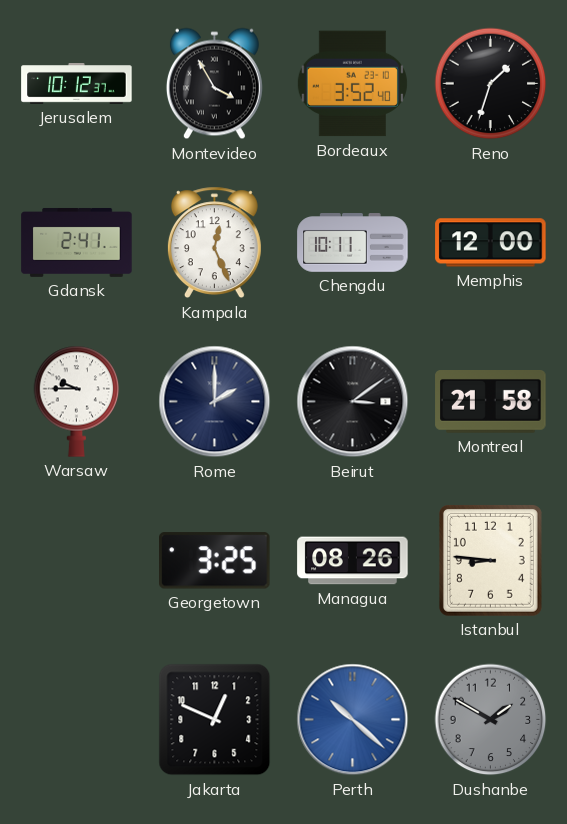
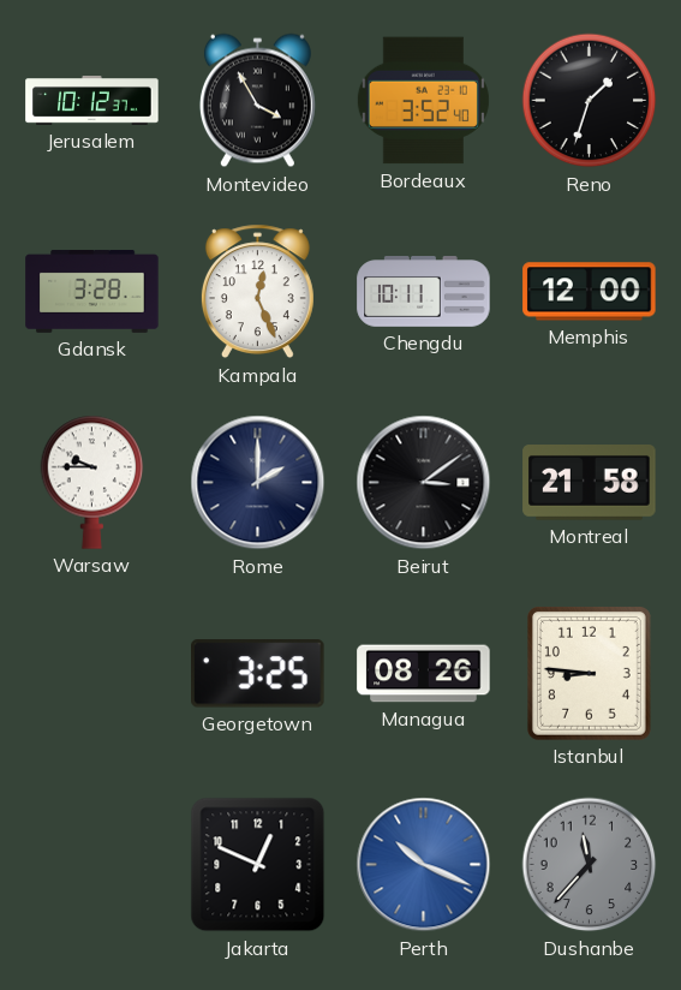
Gdansk: 2:41 -> 3:28 (92, 291)
Perth: 10:22 -> 10:19 (424, 865)
Dushanbe: 1:50 -> 11:37 (590, 865)
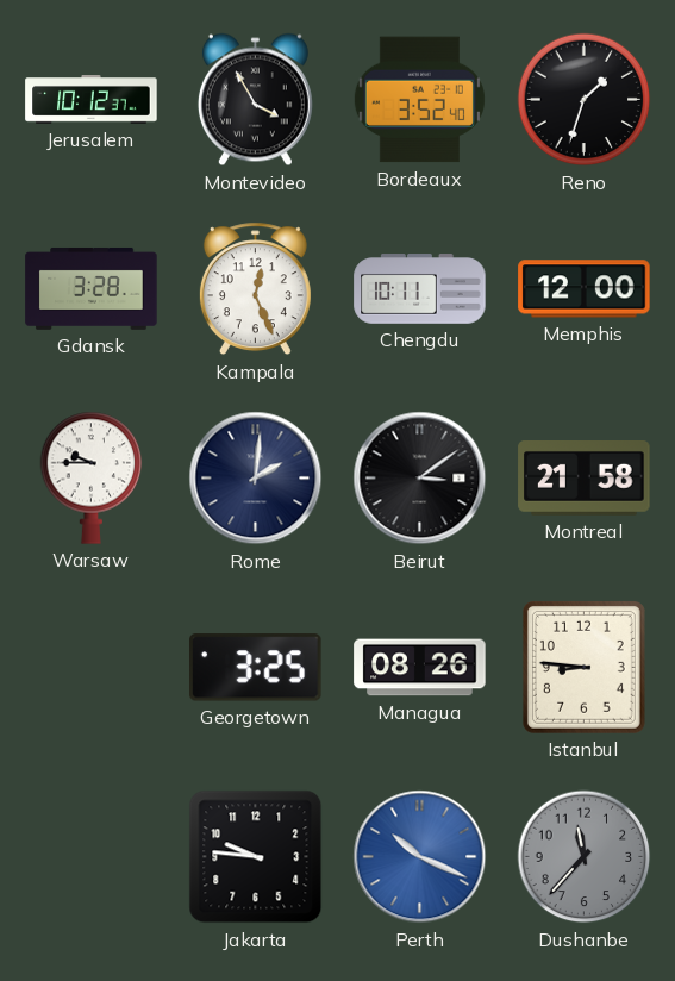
Rome: 2:00 -> 2:01 (256, 479)
Jakarta: 12:49 -> 9:46 (256, 857)
